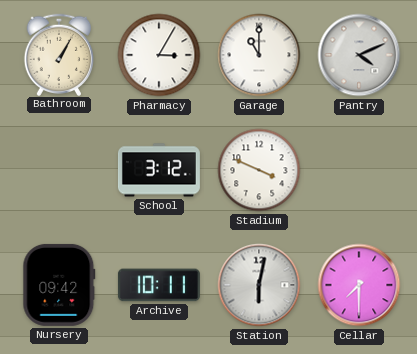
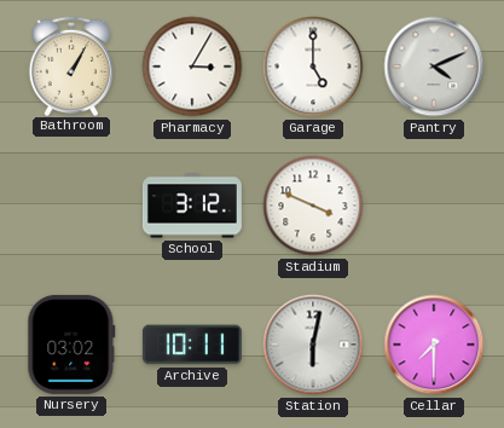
Garage: 11:00 -> 5:00 (313, 66)
Nursery: 09:42 -> 03:02 (71, 345)
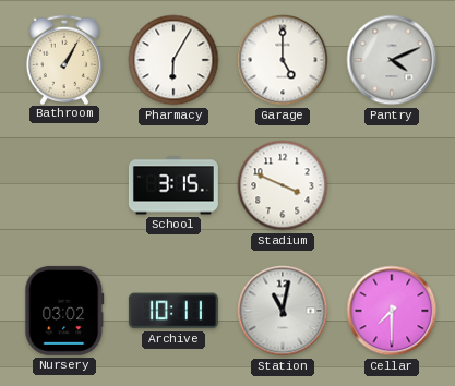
Pharmacy: 3:05 -> 6:05 (173, 60)
School: 3:12 -> 3:15 (173, 185)
Station: 6:02 -> 11:02 (283, 311)
